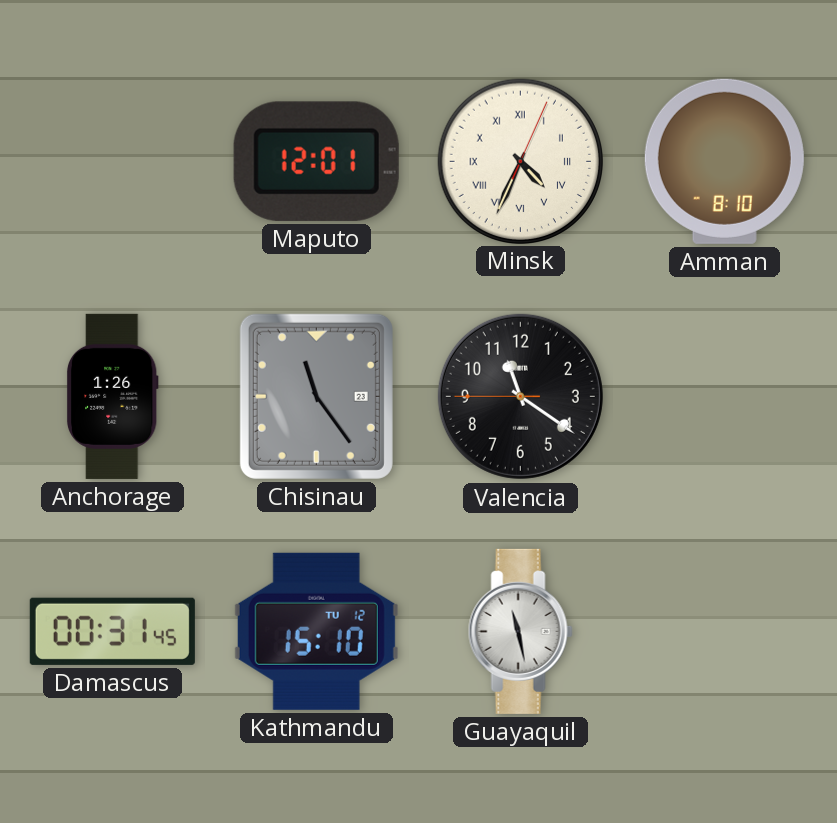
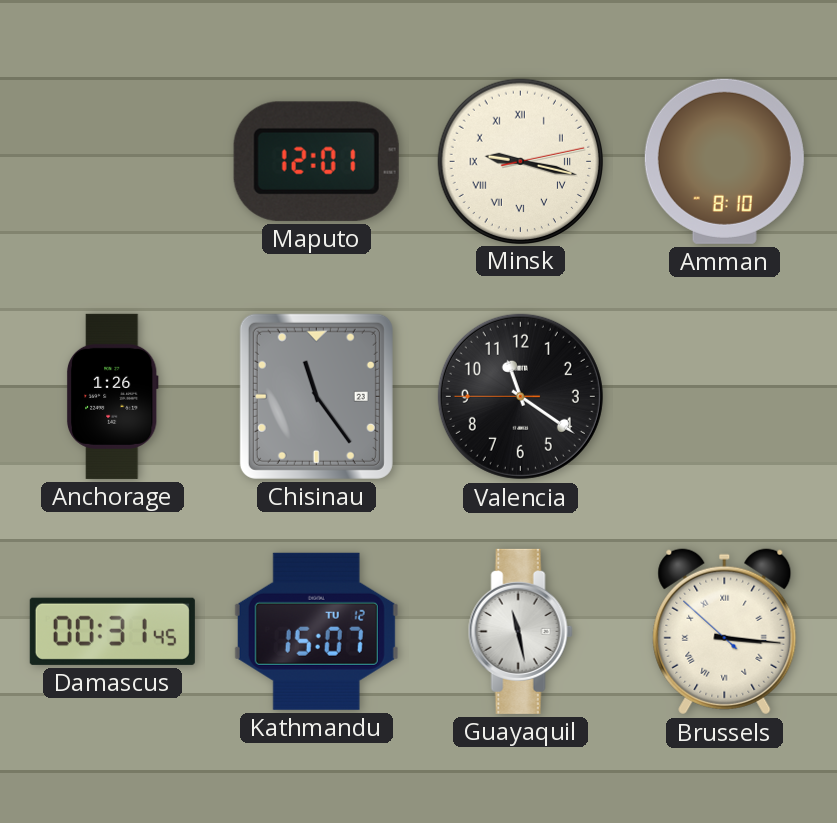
Minsk: 4:34 -> 9:17 (520, 161)
Kathmandu: 15:10 -> 15:07 (316, 631)
Brussels: none -> 3:15 (725, 632)
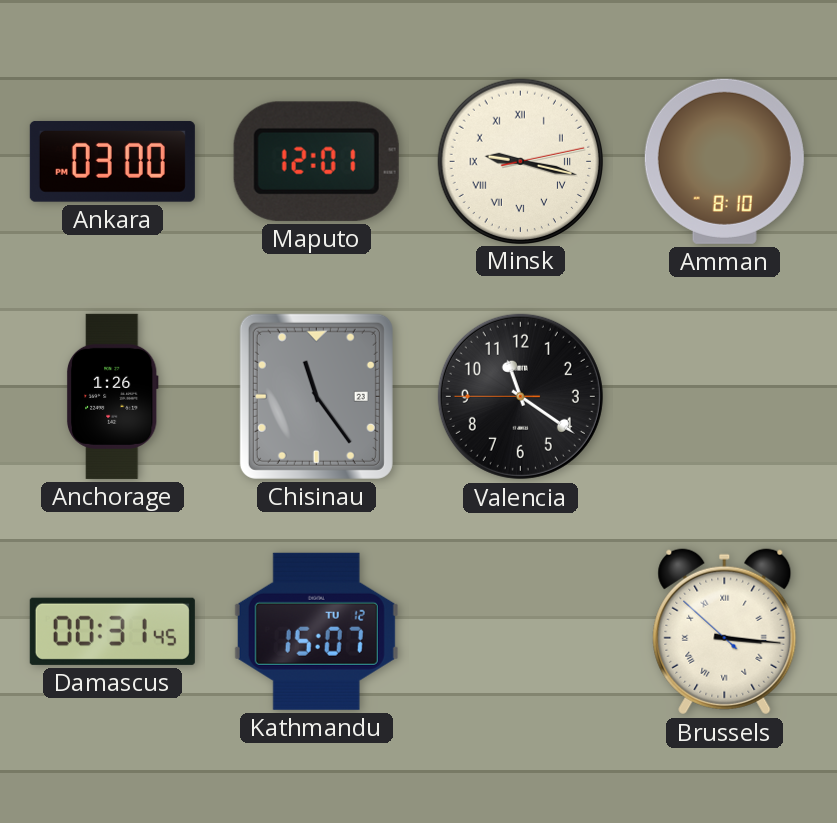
Ankara: none -> 03:00 (112, 161)
Guayaquil: 11:28 -> none (520, 631)
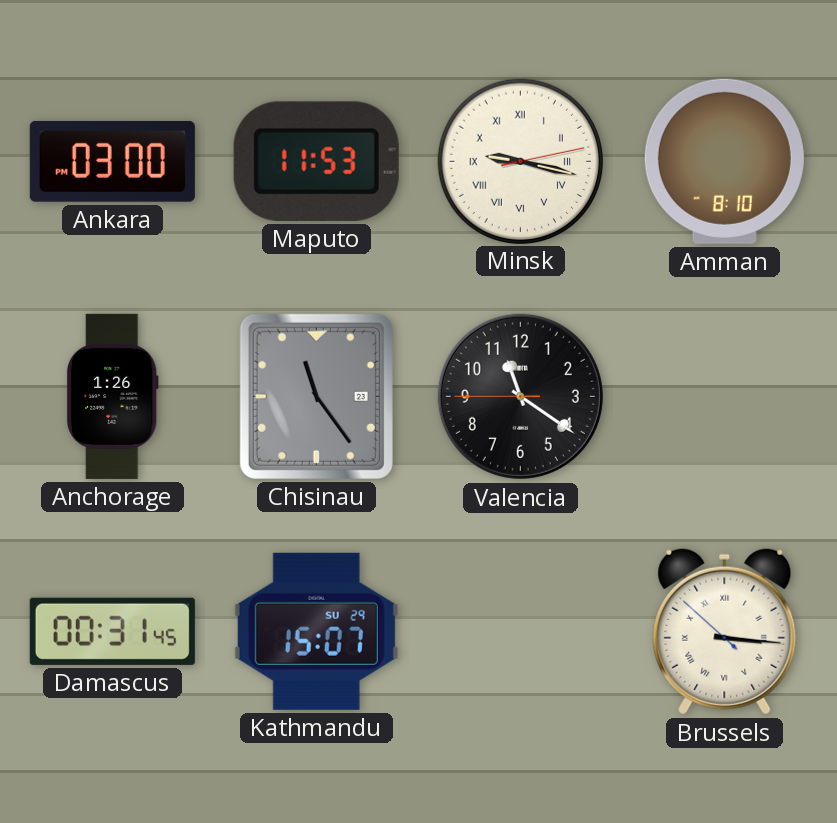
Maputo: 12:01 -> 11:53 (316, 161)
Kathmandu date: TU 12 -> SU 29 (316, 631)
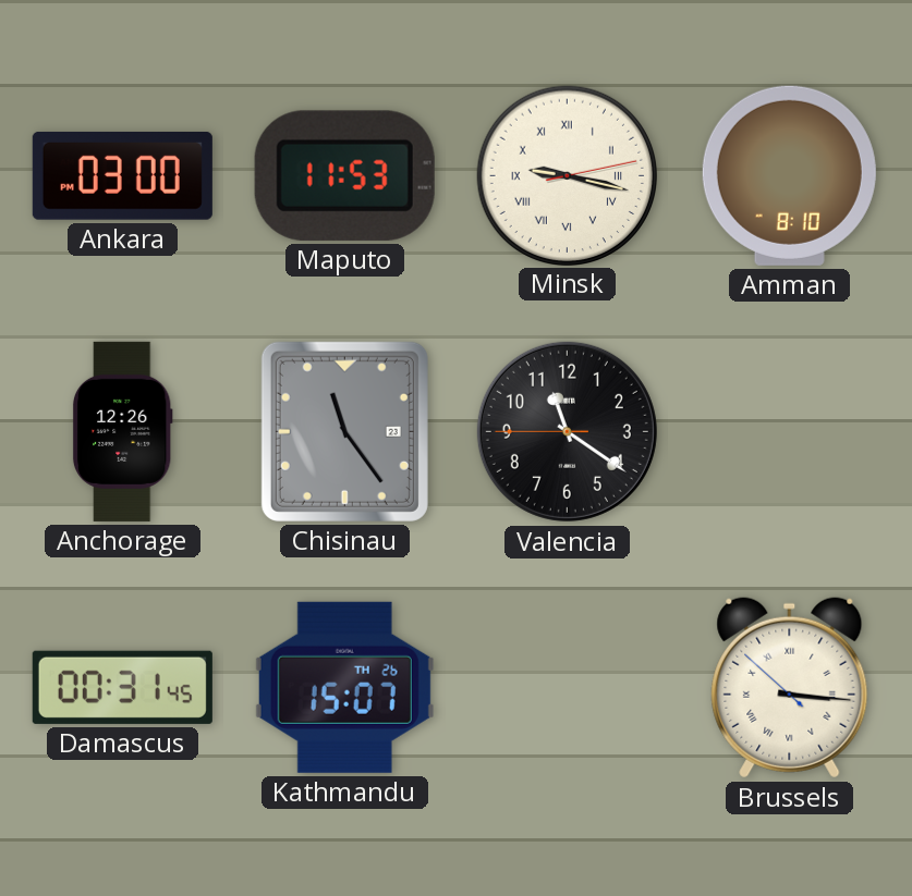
Anchorage: 1:26 -> 12:26 (122, 431)
Kathmandu date: SU 29 -> TH 26 (344, 687)
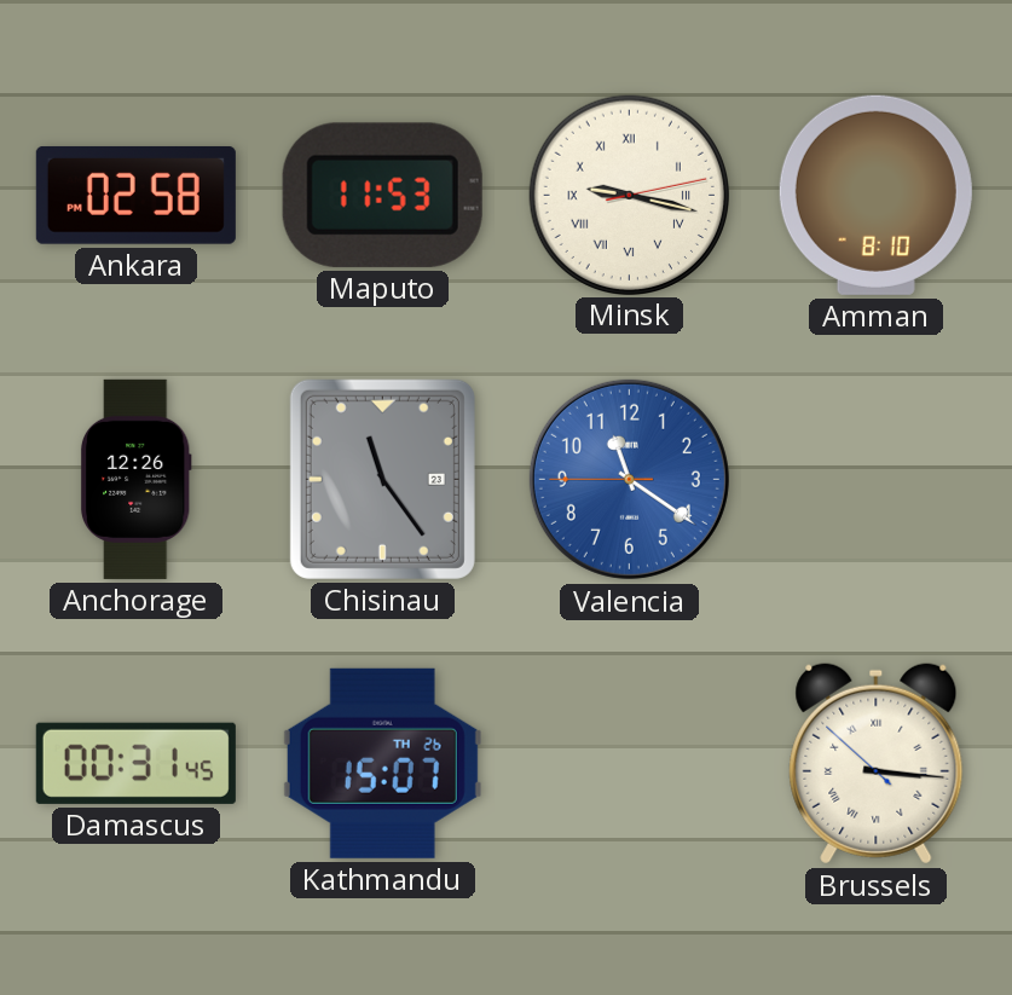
Ankara: 03:00 -> 02:58 (135, 195)
Valencia dial: black -> blue (629, 479)
